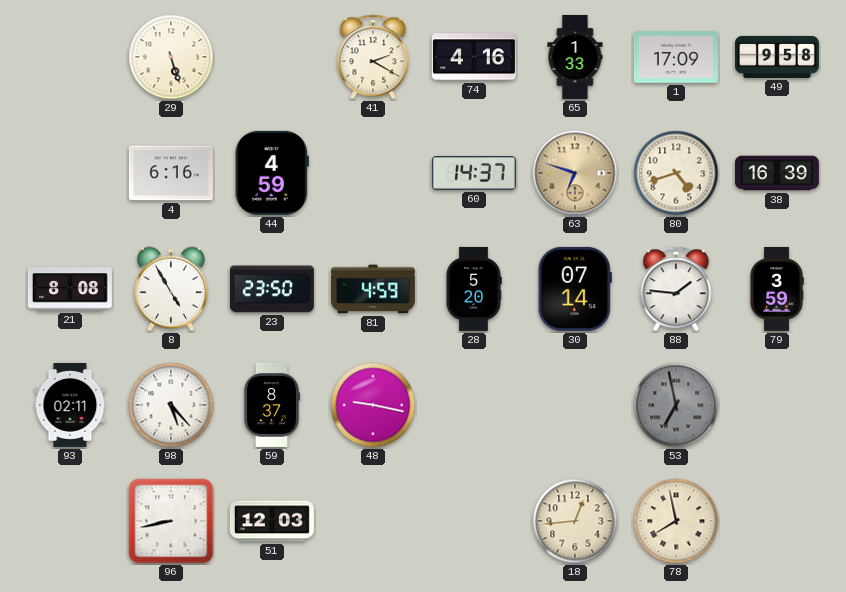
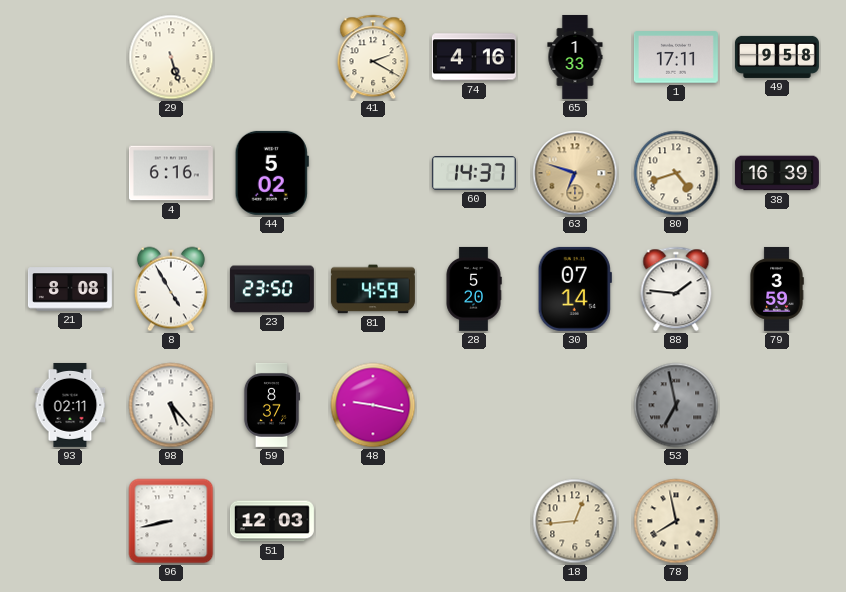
1: 17:09 -> 17:11 (676, 57)
44: 4:59 -> 5:02 (272, 173)
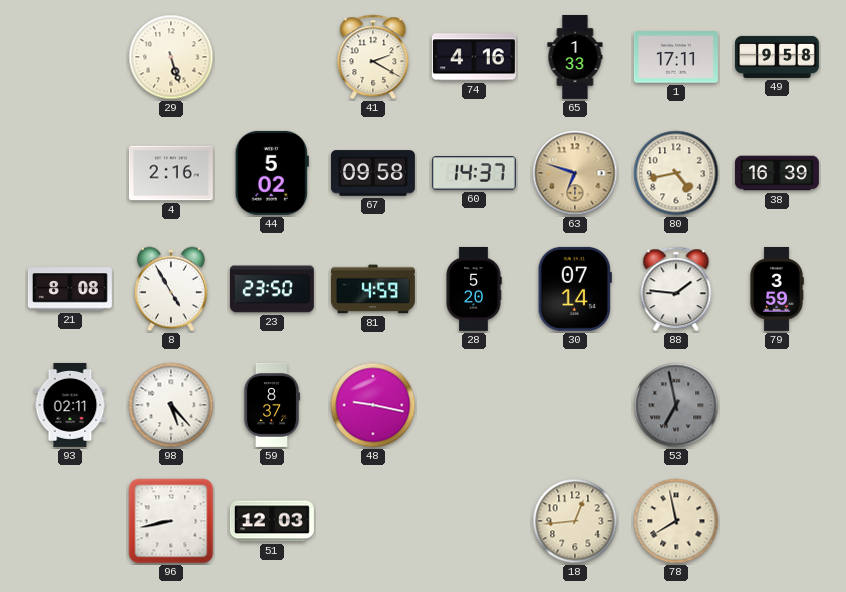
4: 6:16 -> 2:16 (171, 173)
67: none -> 09:58 (373, 173)
80: 4:42 -> 4:43 (676, 173)
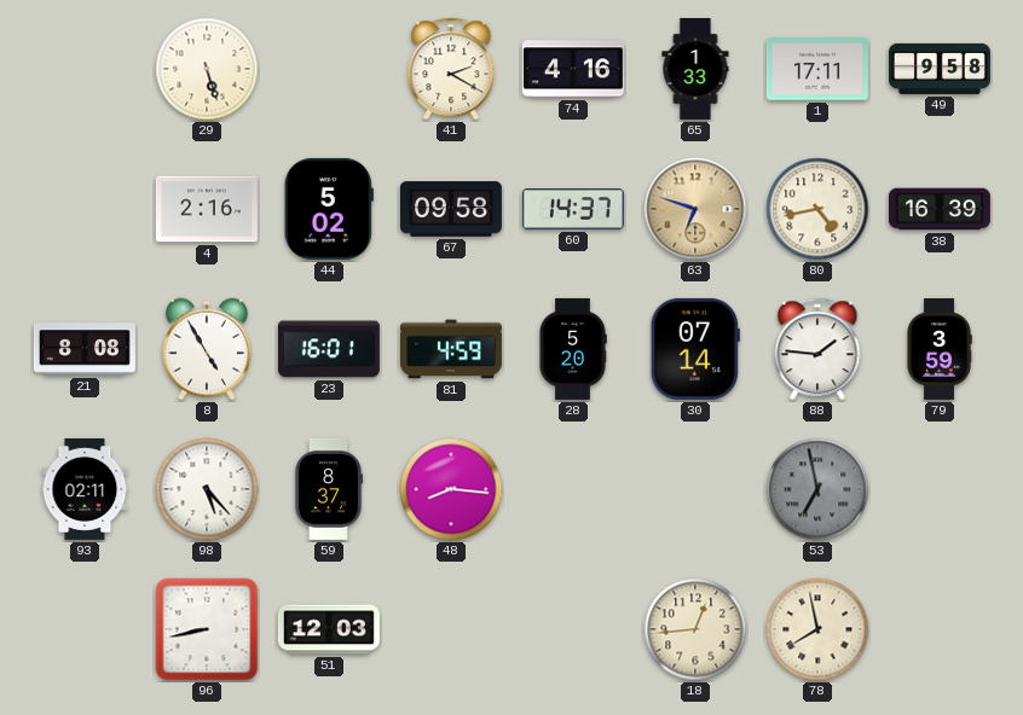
23: 23:50 -> 16:01 (329, 349)
48: 9:17 -> 8:16 (451, 489)
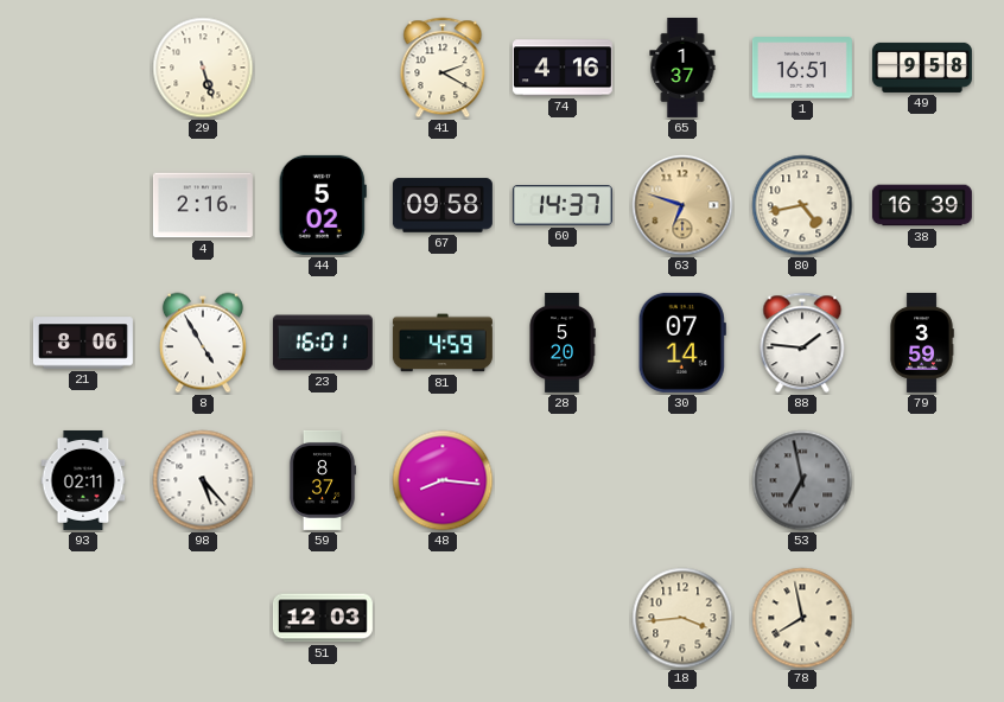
65: 1:33 -> 1:37 (682, 68)
1: 17:11 -> 16:51 (802, 68)
21: 8:08 -> 8:06 (83, 343)
96: 8:43 -> none (207, 629)
18: 12:44 -> 3:44 (682, 618)
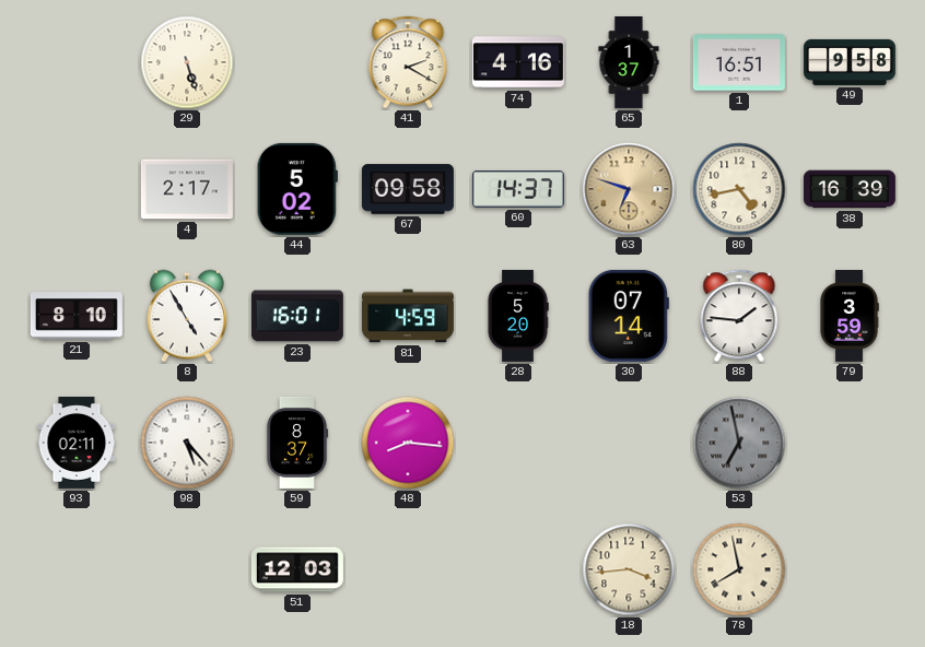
4: 2:16 -> 2:17 (187, 189)
21: 8:06 -> 8:10 (77, 316)
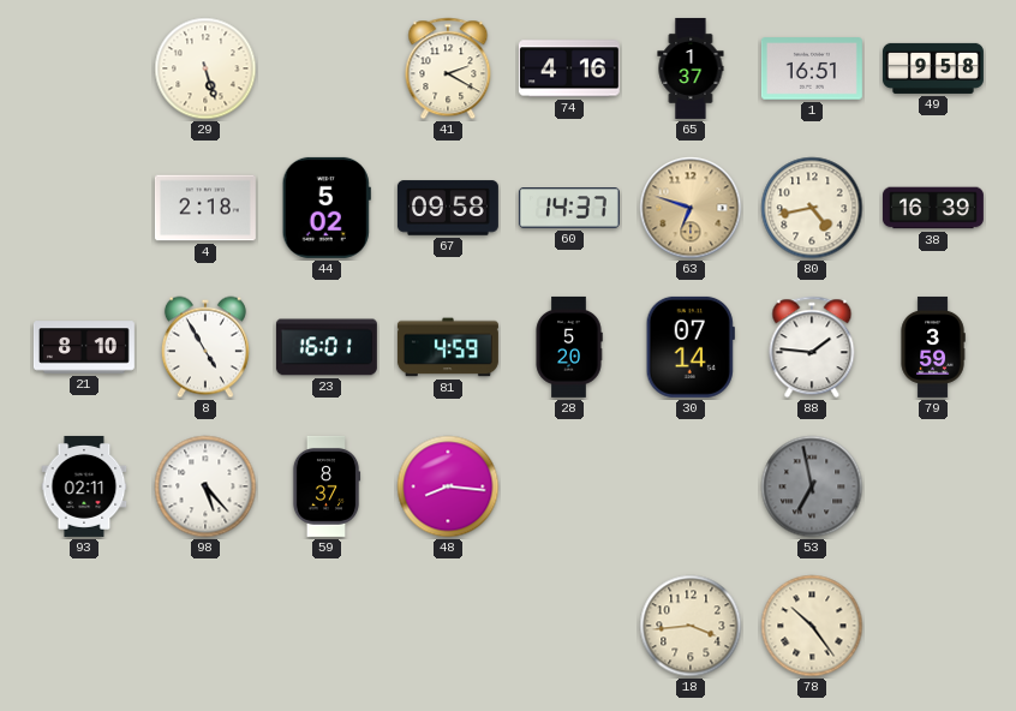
4: 2:17 -> 2:18 (205, 208)
51: 12:03 -> none (297, 569)
78: 7:58 -> 10:24 (812, 626)
